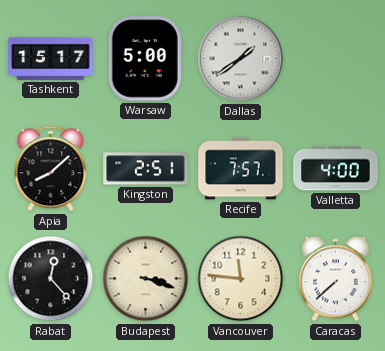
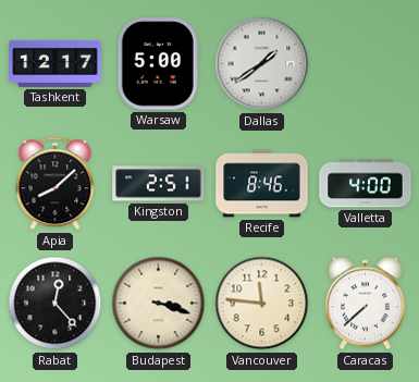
Tashkent: 15:17 -> 12:17 (56, 63)
Recife: 7:57 -> 8:46 (262, 184)
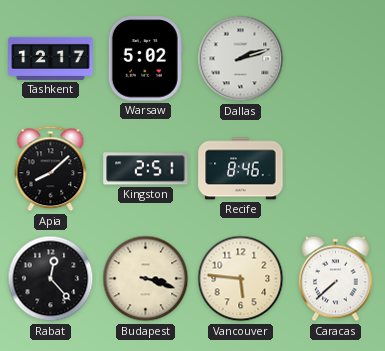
Warsaw: 5:00 -> 5:02 (145, 59)
Dallas: 1:39 -> 2:12 (241, 59)
Valletta: 4:00 -> none (366, 184)
Vancouver: 11:46 -> 5:46 (241, 279)
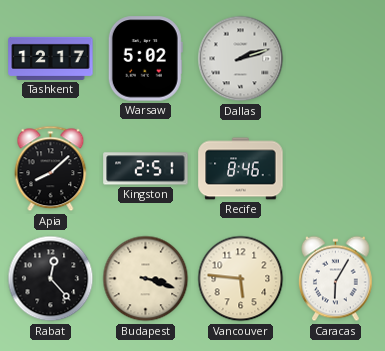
Caracas: 7:38 -> 6:05 (336, 279)
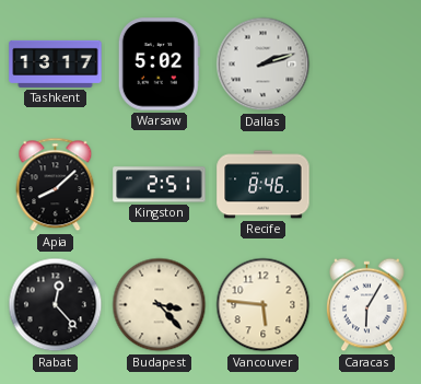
Tashkent: 12:17 -> 13:17 (56, 63)
Budapest: 3:18 -> 3:23 (160, 305)
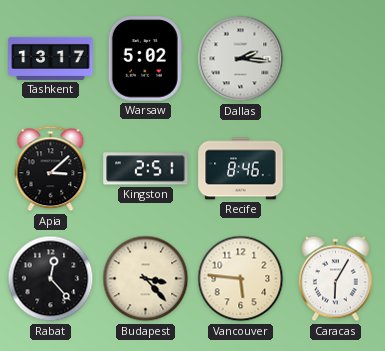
Dallas: 2:12 -> 2:16 (241, 59)
Apia: 8:08 -> 3:08 (51, 169)
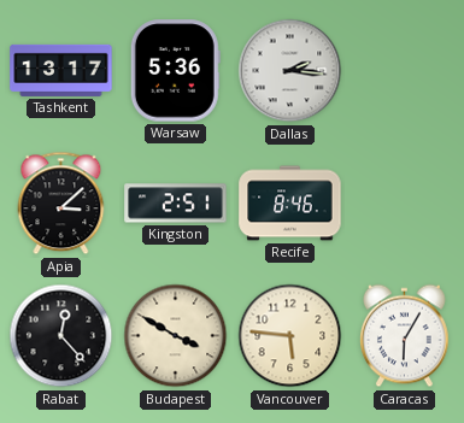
Warsaw: 5:02 -> 5:36 (175, 71)
Budapest: 3:23 -> 3:50 (176, 336)
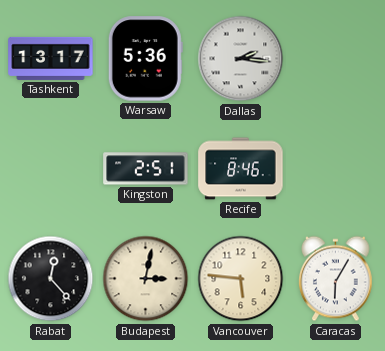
Apia: 3:08 -> none (61, 204)
Budapest: 3:50 -> 3:02 (146, 279)
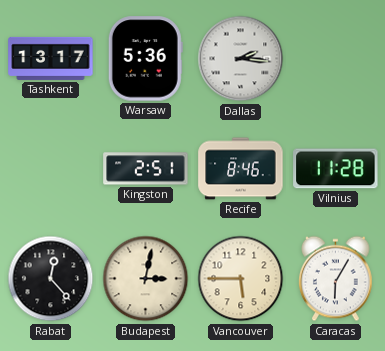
Vilnius: none -> 11:28 (336, 169)
Vancouver: 5:46 -> 5:45 (241, 279)
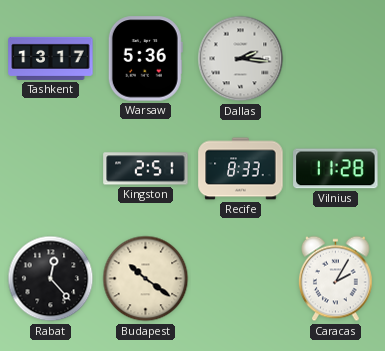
Recife: 8:46 -> 8:33 (241, 169)
Budapest: 3:02 -> 10:21 (146, 279)
Vancouver: 5:45 -> none (241, 279)
Caracas: 6:05 -> 2:05 (336, 279)
